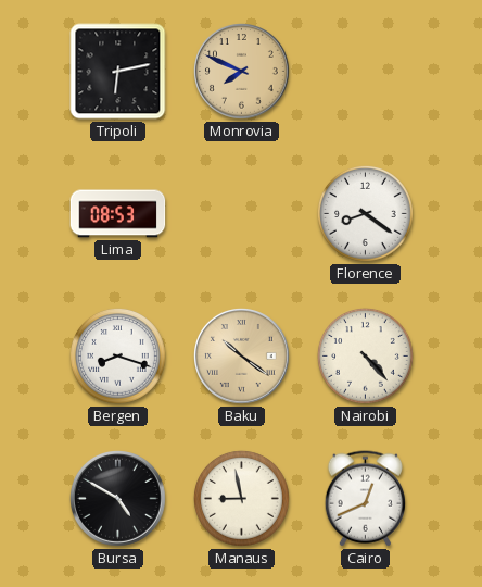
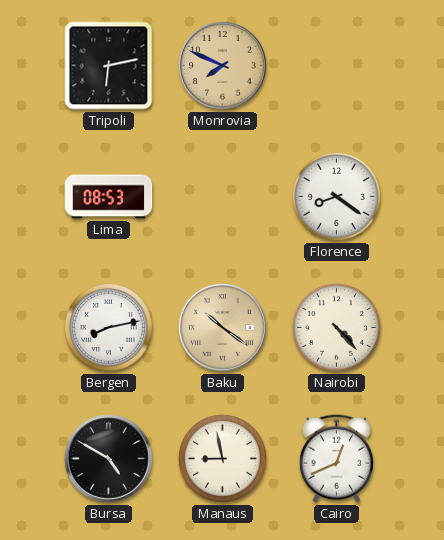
Bergen: 8:18 -> 8:13 (108, 327)
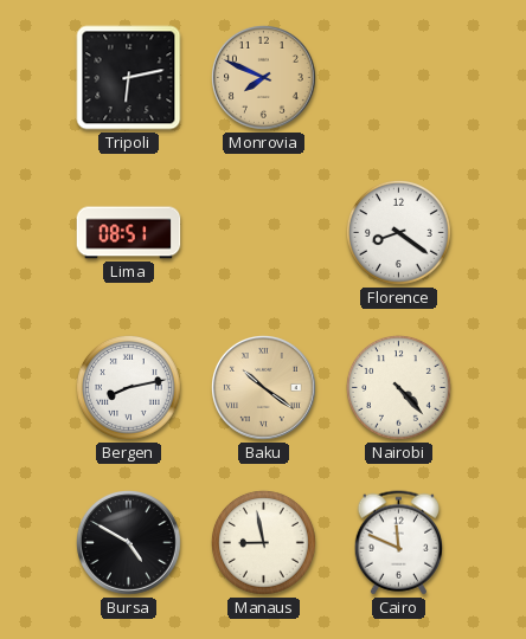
Lima: 08:53 -> 08:51 (129, 233)
Cairo: 12:41 -> 11:49 (398, 543)
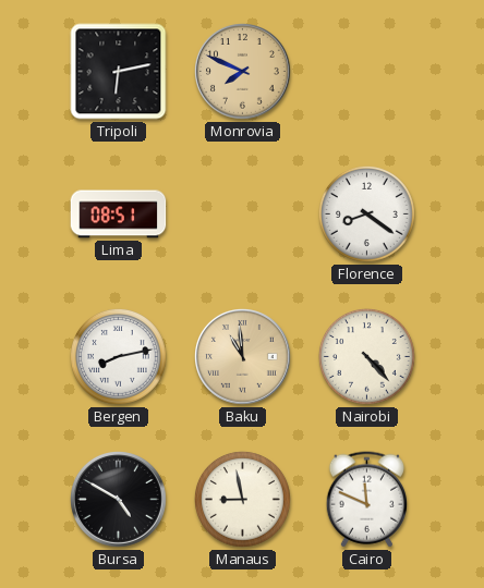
Baku: 10:21 -> 10:59 (243, 357)
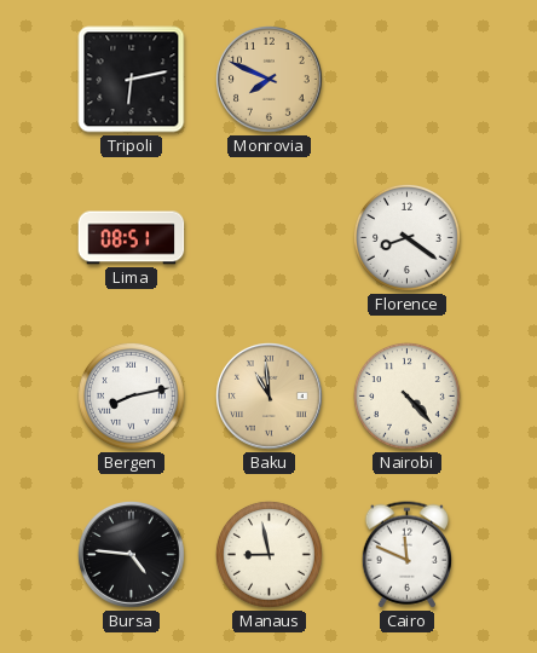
Bursa: 4:50 -> 4:46 (132, 555)
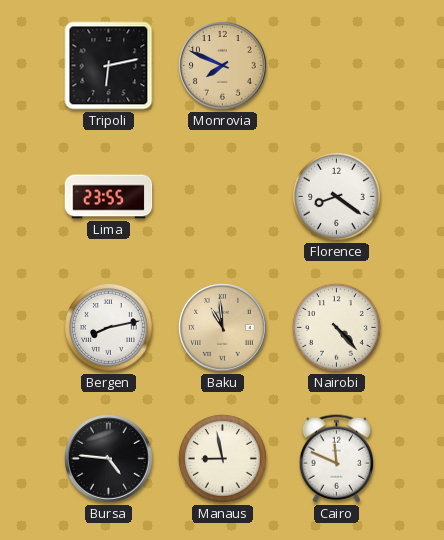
Lima: 08:51 -> 23:55 (109, 197)
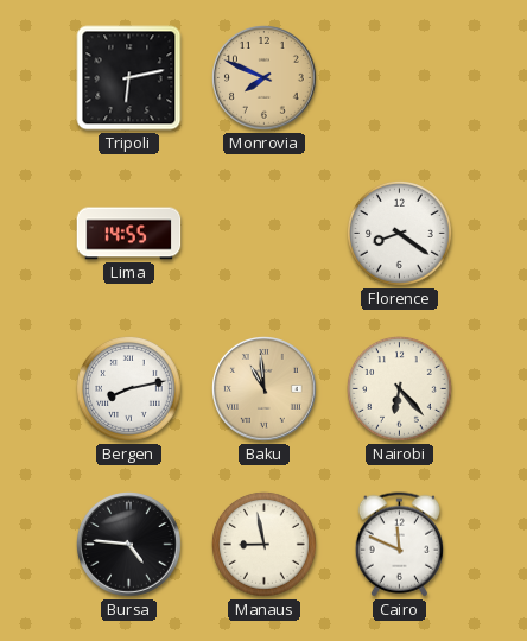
Lima: 23:55 -> 14:55 (129, 234)
Nairobi: 4:23 -> 6:23 (399, 388)
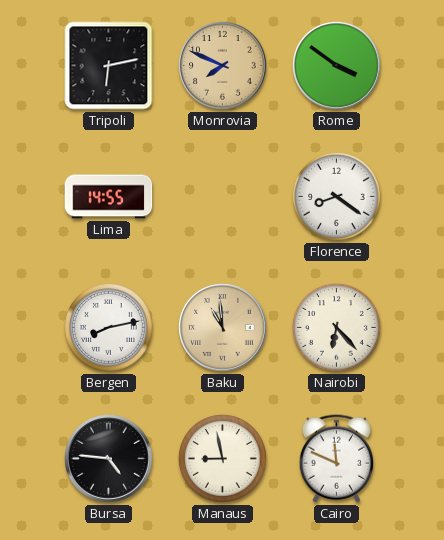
Rome: none -> 3:51 (337, 66)
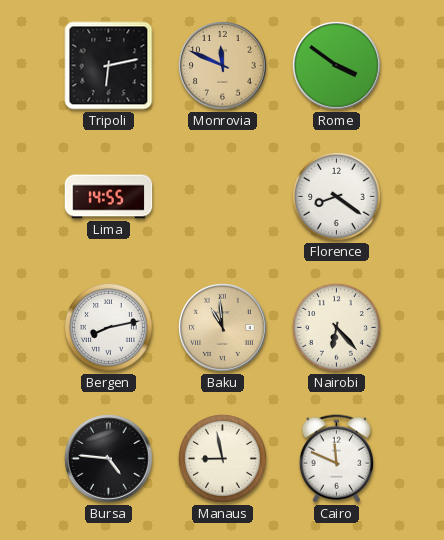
Monrovia: 7:49 -> 11:49 (223, 66)
